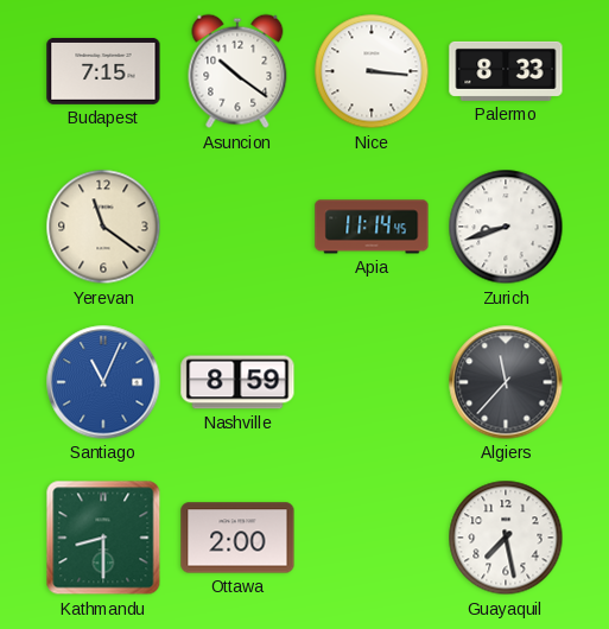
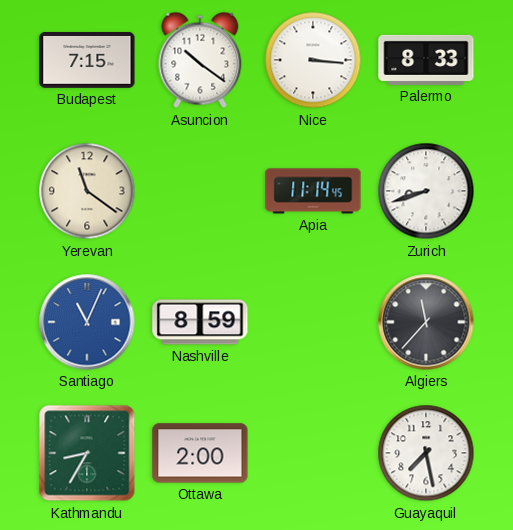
Kathmandu: 8:30 -> 8:35 (87, 453)
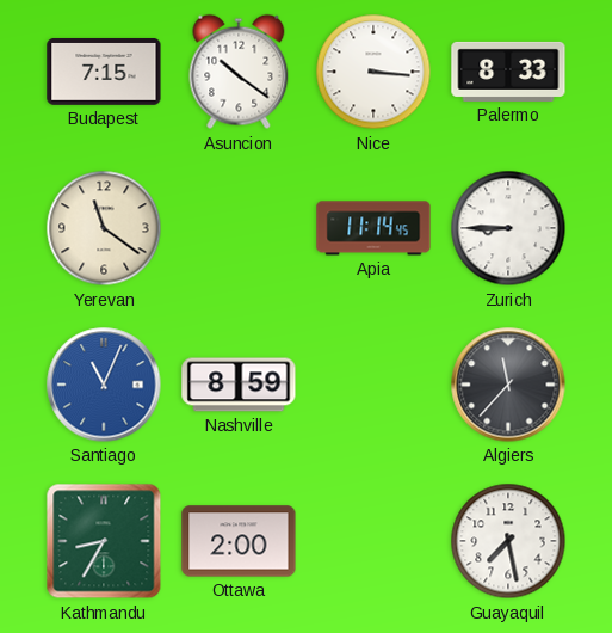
Zurich: 8:42 -> 8:45 (508, 228)
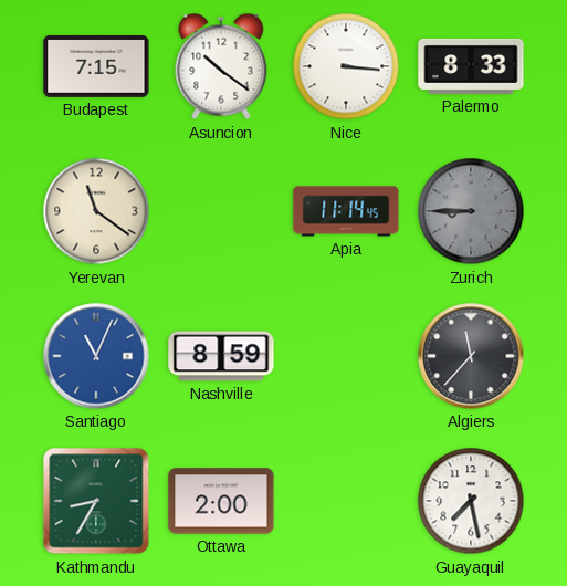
Zurich dial: white -> grey (471, 211)
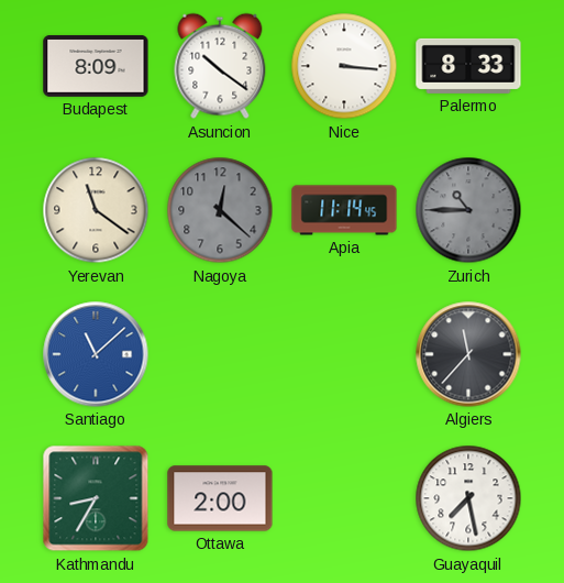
Budapest: 7:15 -> 8:09 (96, 66)
Nagoya: none -> 12:22 (220, 210)
Zurich: 8:45 -> 10:45 (468, 210)
Santiago: 11:04 -> 11:08 (96, 354)
Nashville: 8:59 -> none (221, 356)
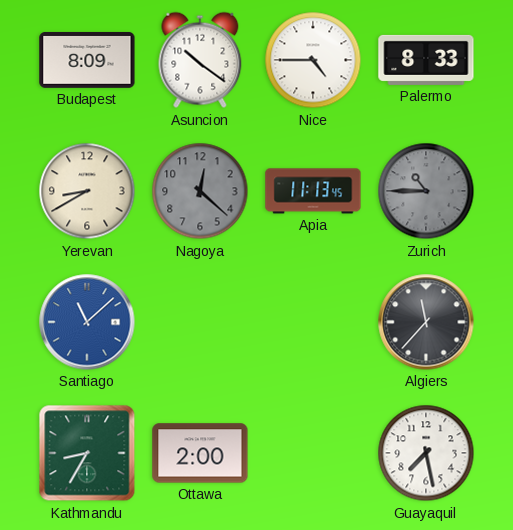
Nice: 3:16 -> 4:45 (313, 60)
Yerevan: 11:21 -> 8:40 (87, 191)
Apia: 11:14 -> 11:13 (313, 191)
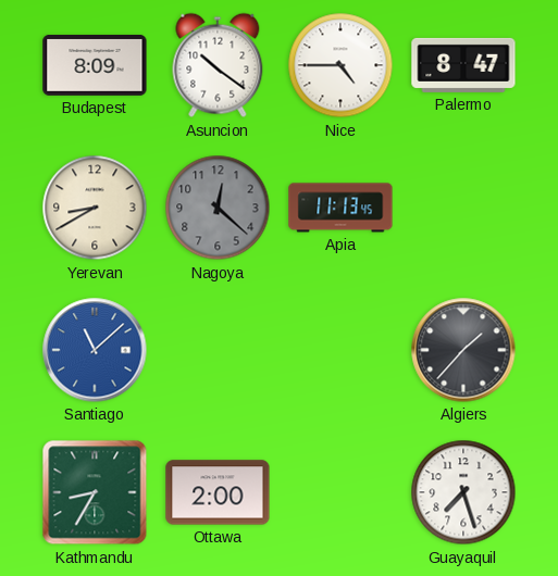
Palermo: 8:33 -> 8:47 (463, 65)
Zurich: 10:45 -> none (426, 191)
Algiers: 11:37 -> 1:37 (463, 350)
Guayaquil: 7:28 -> 7:27 (463, 492)
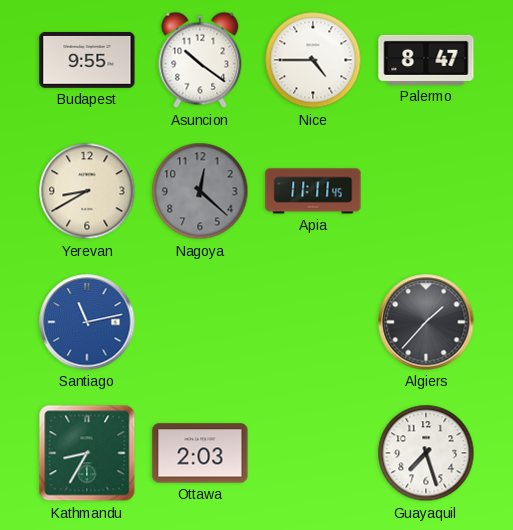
Budapest: 8:09 -> 9:55 (87, 60)
Apia: 11:13 -> 11:11 (313, 191)
Santiago: 11:08 -> 11:13 (87, 322)
Ottawa: 2:00 -> 2:03 (200, 453)
